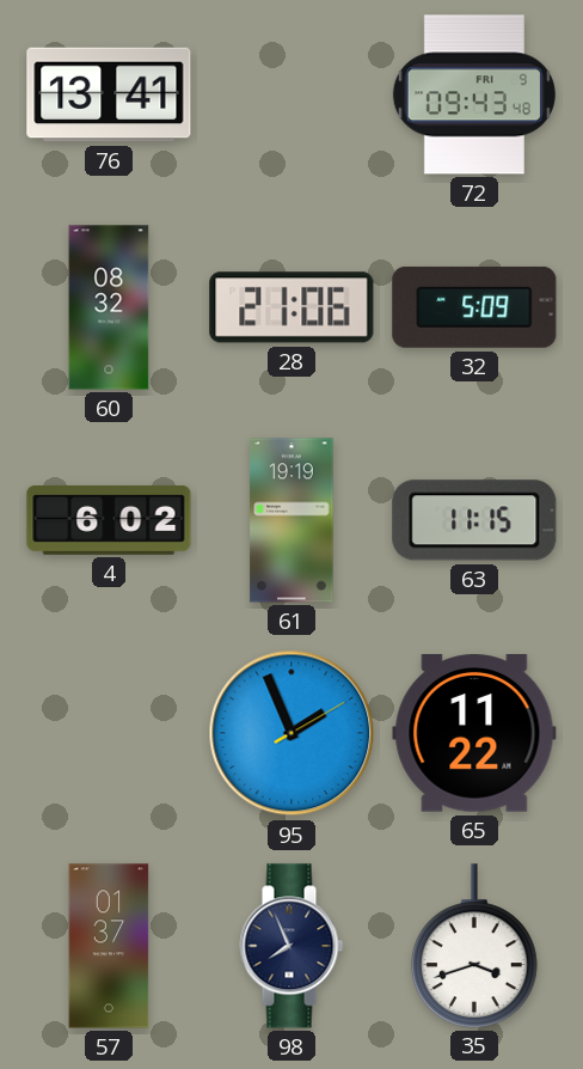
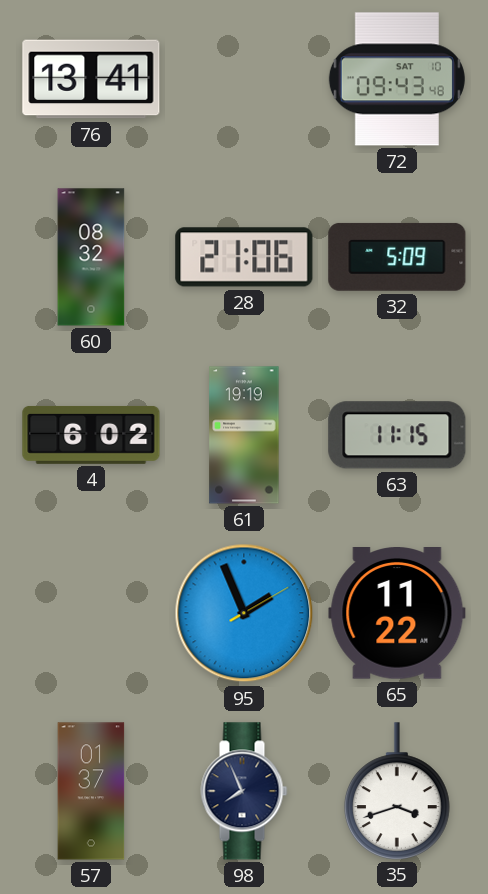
72 date: FRI 9 -> SAT 10 (397, 79)
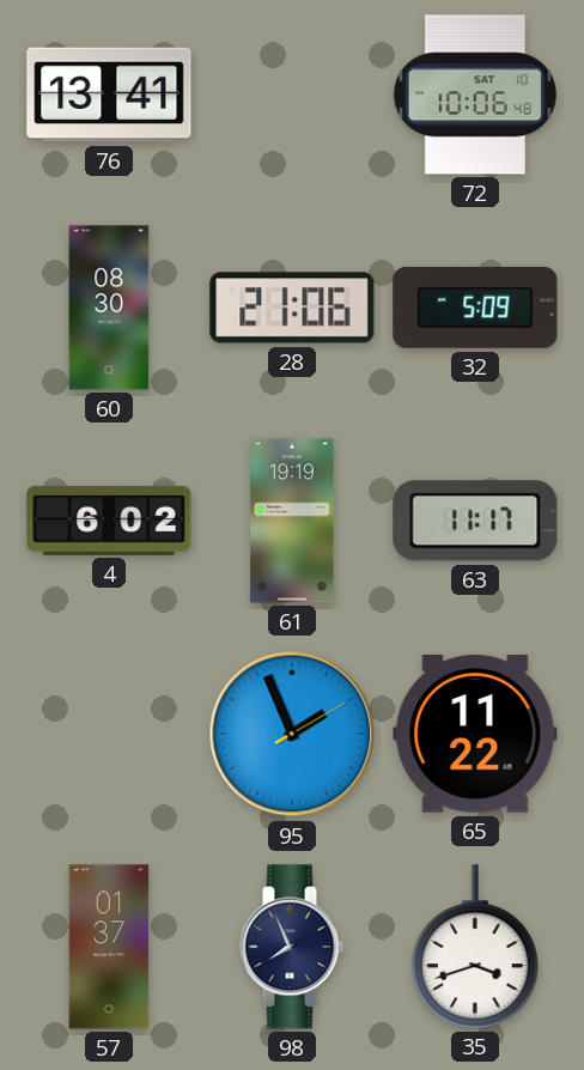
72: 09:43 -> 10:06 (475, 95)
60: 08:32 -> 08:30 (109, 308)
63: 11:15 -> 11:17 (475, 521)
